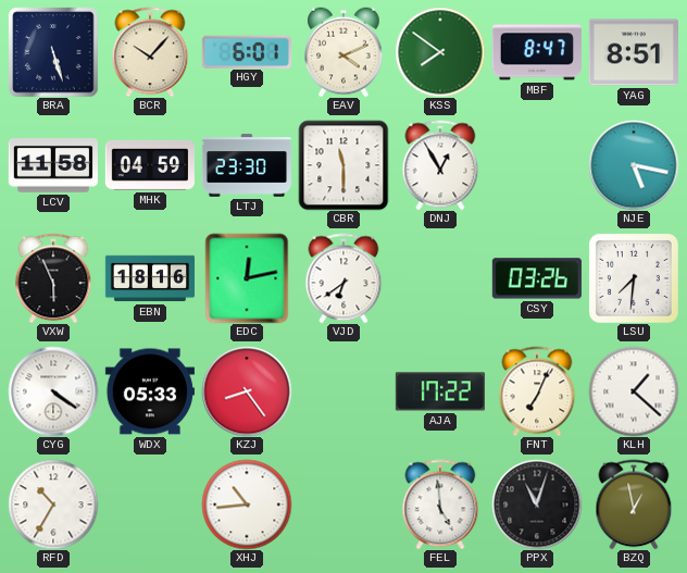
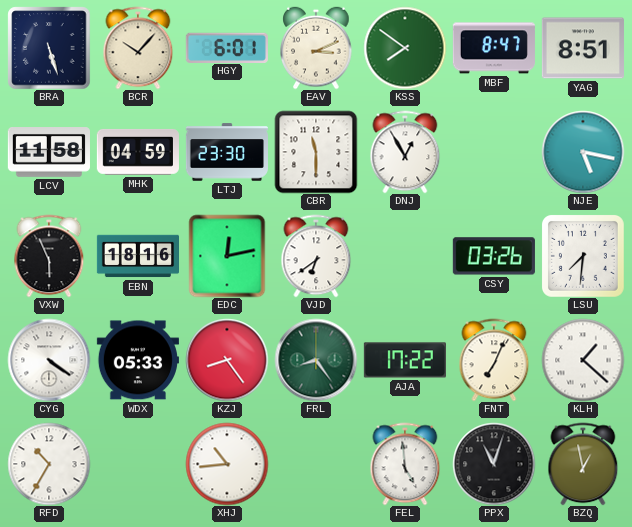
EAV: 4:11 -> 3:11 (316, 48)
FRL: none -> 8:24 (316, 360)
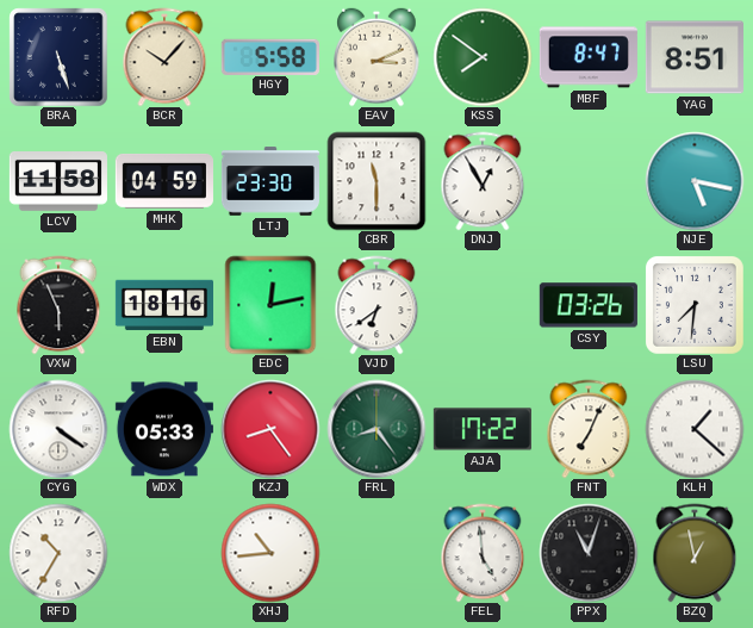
HGY: 6:01 -> 5:58 (270, 56)
